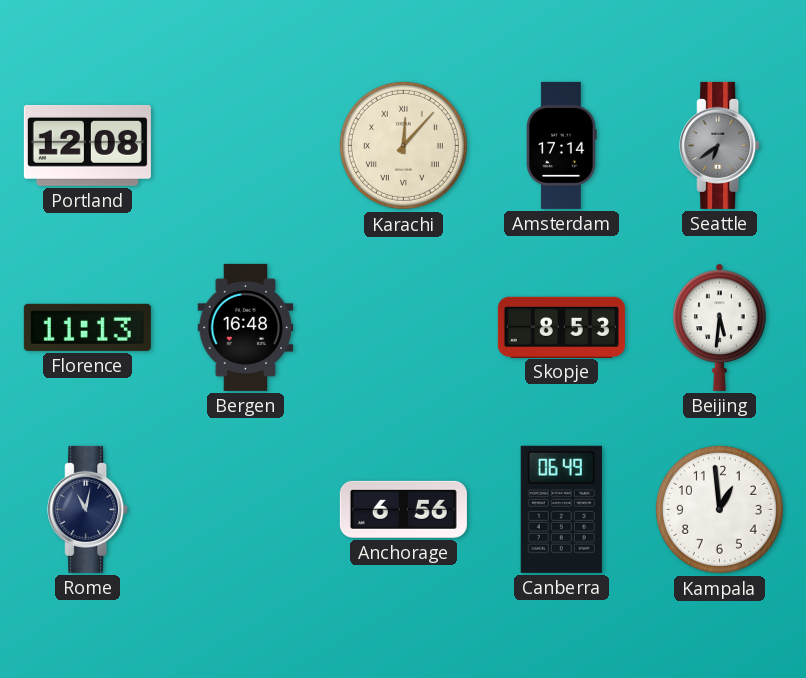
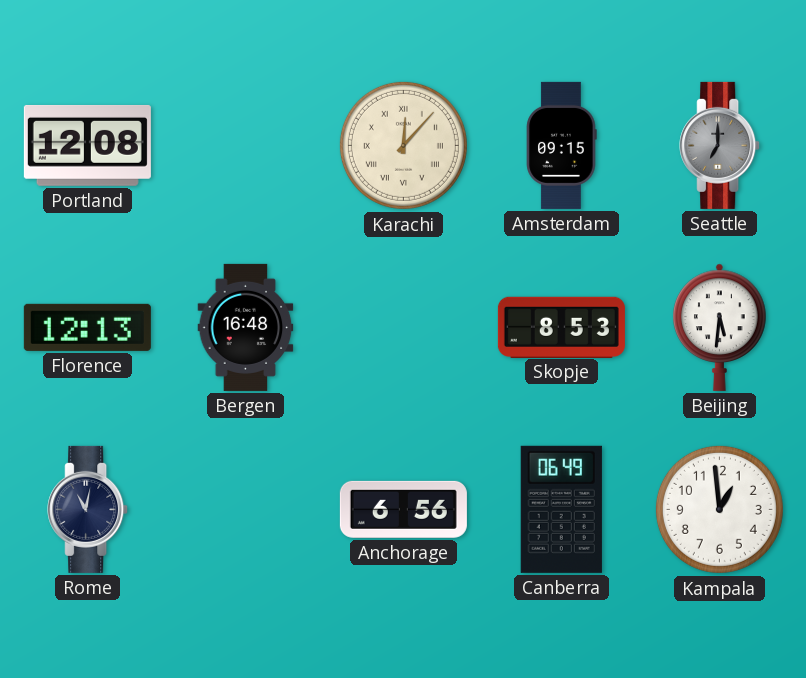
Amsterdam: 17:14 -> 09:15 (562, 145)
Seattle: 6:39 -> 7:00 (720, 145)
Florence: 11:13 -> 12:13 (87, 327)
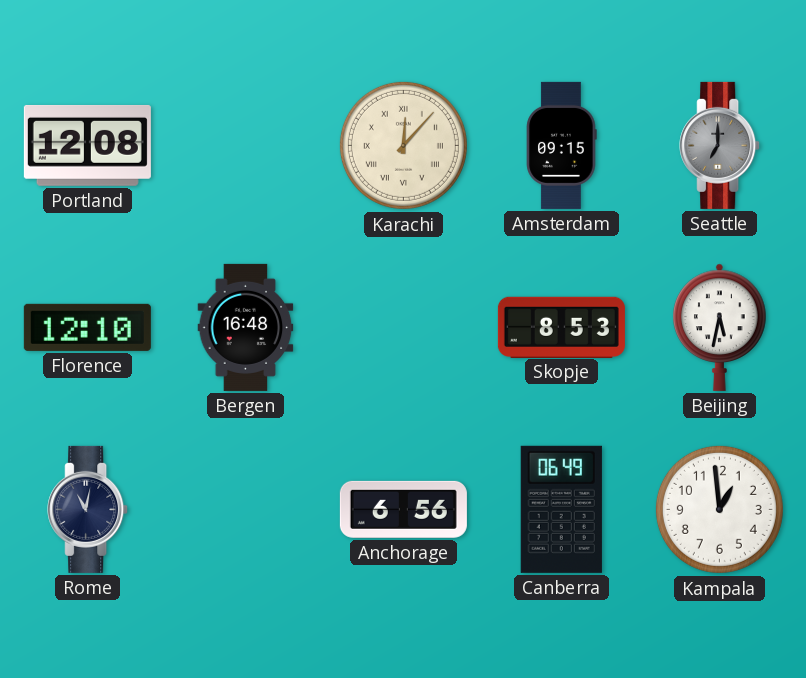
Florence: 12:13 -> 12:10 (87, 327)
Beijing: 5:31 -> 5:32 (720, 327)
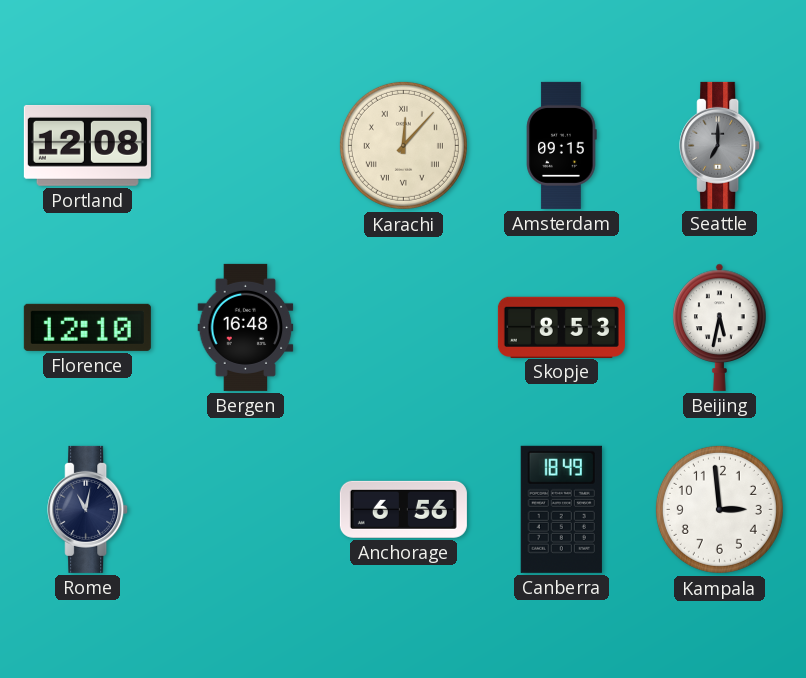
Canberra: 06:49 -> 18:49 (561, 509)
Kampala: 12:59 -> 2:59 (719, 509)
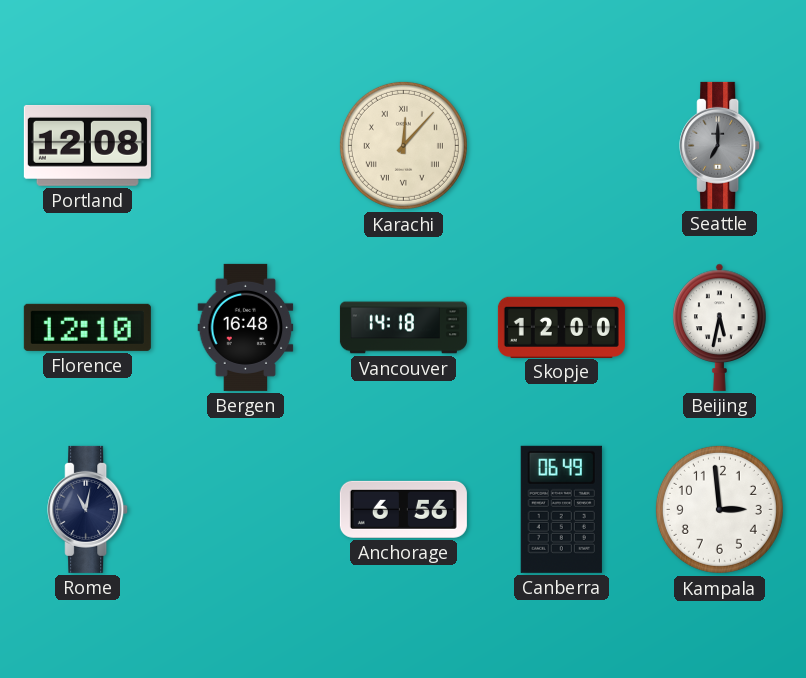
Amsterdam: 09:15 -> none (562, 145)
Vancouver: none -> 14:18 (403, 328)
Skopje: 8:53 -> 12:00 (561, 327)
Canberra: 18:49 -> 06:49 (561, 509)
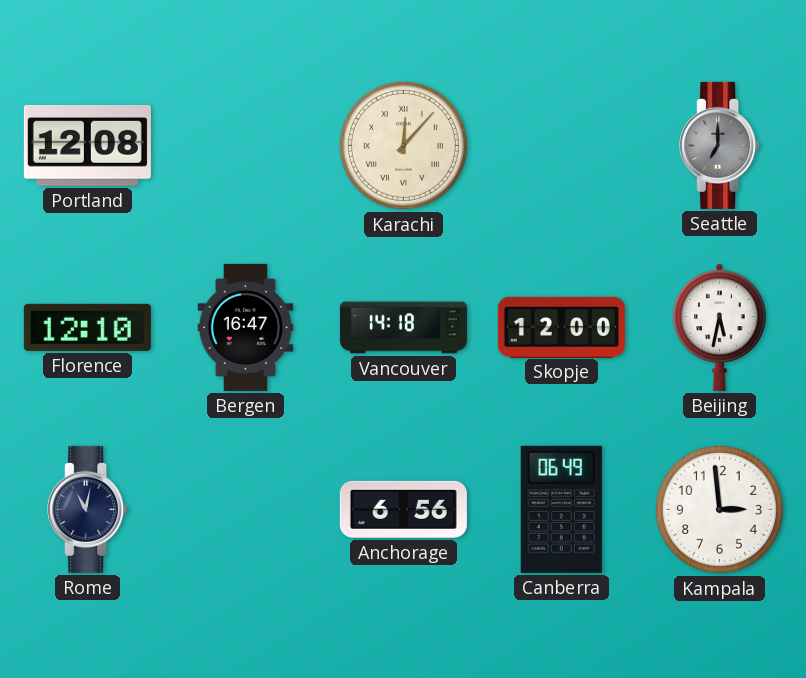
Bergen: 16:48 -> 16:47 (246, 327)
